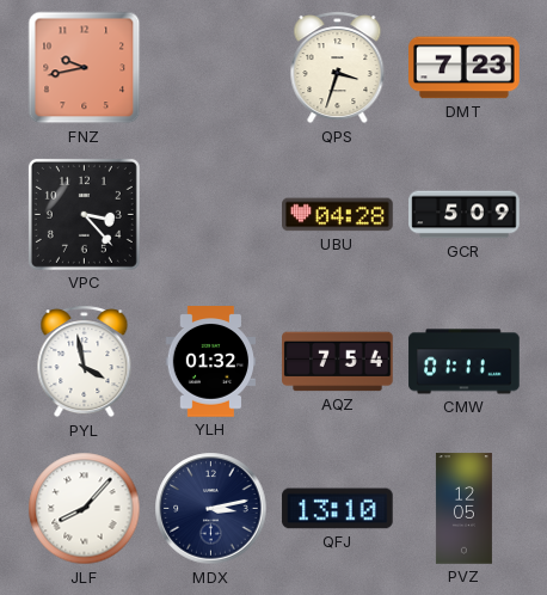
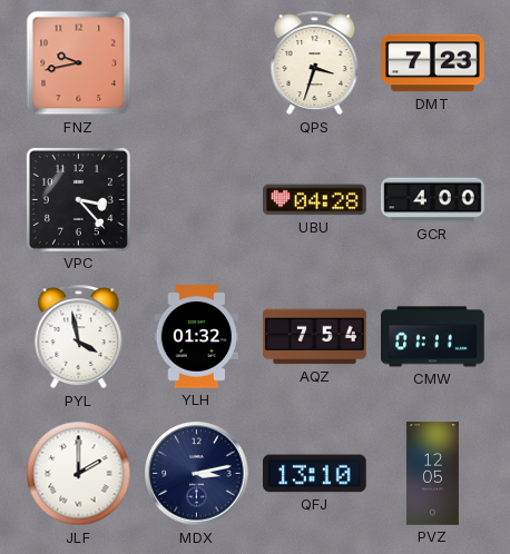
GCR: 5:09 -> 4:00 (433, 200)
JLF: 8:07 -> 2:00 (79, 474)
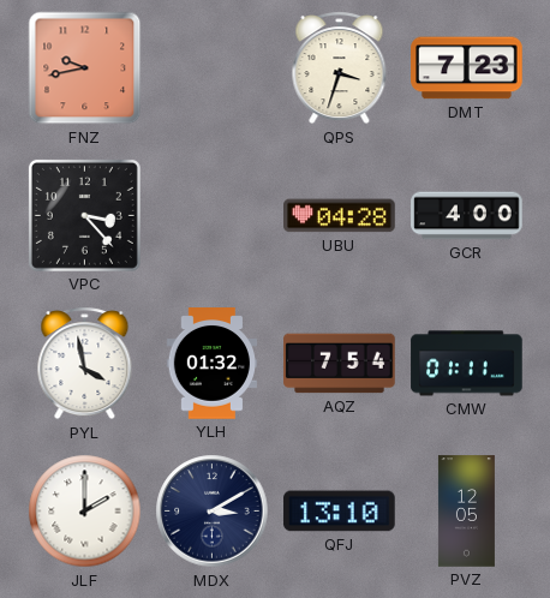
MDX: 3:13 -> 3:10 (213, 512)
